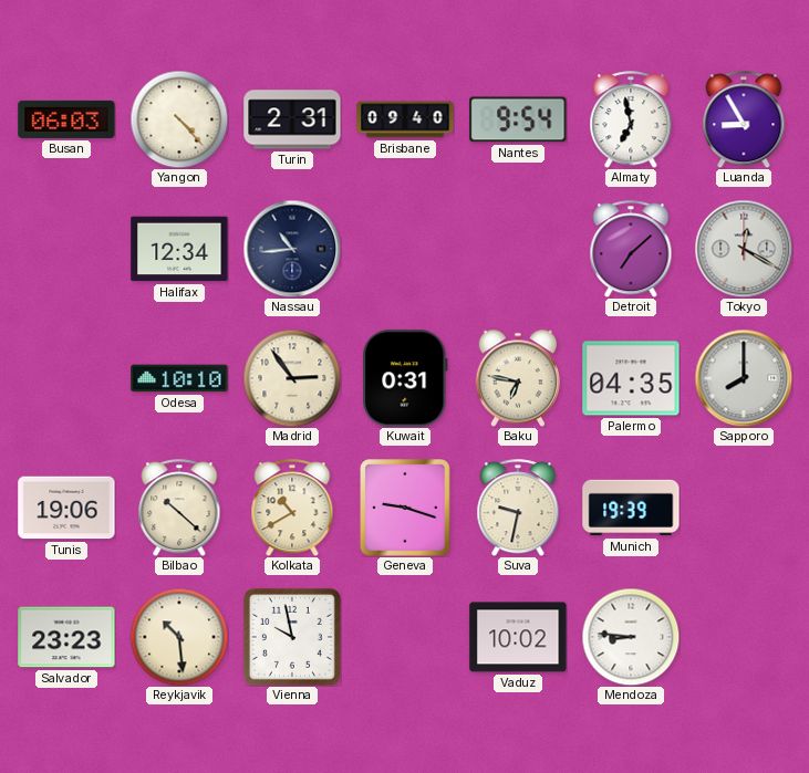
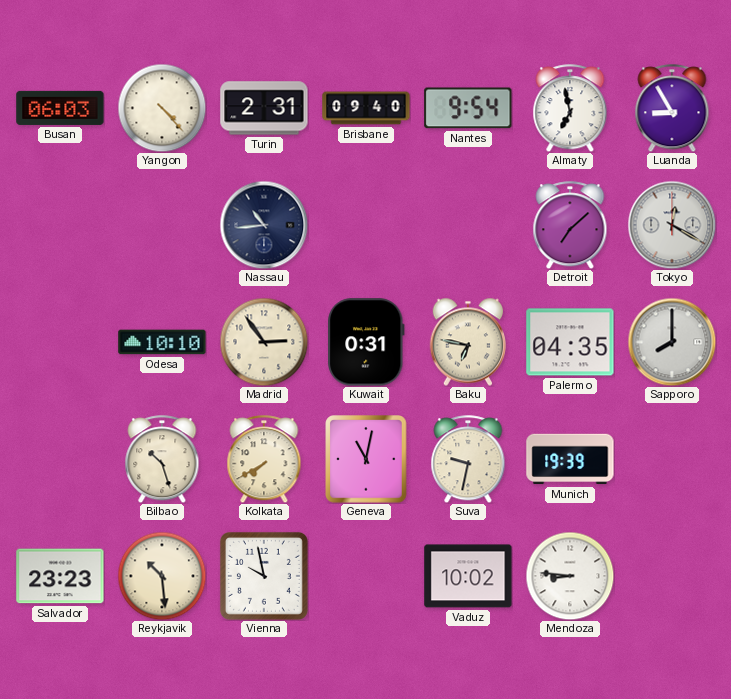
Halifax: 12:34 -> none (179, 249)
Tunis: 19:06 -> none (66, 508)
Bilbao: 10:22 -> 10:27 (162, 459)
Kolkata: 10:40 -> 7:40 (264, 459)
Geneva: 9:18 -> 11:02 (366, 459)
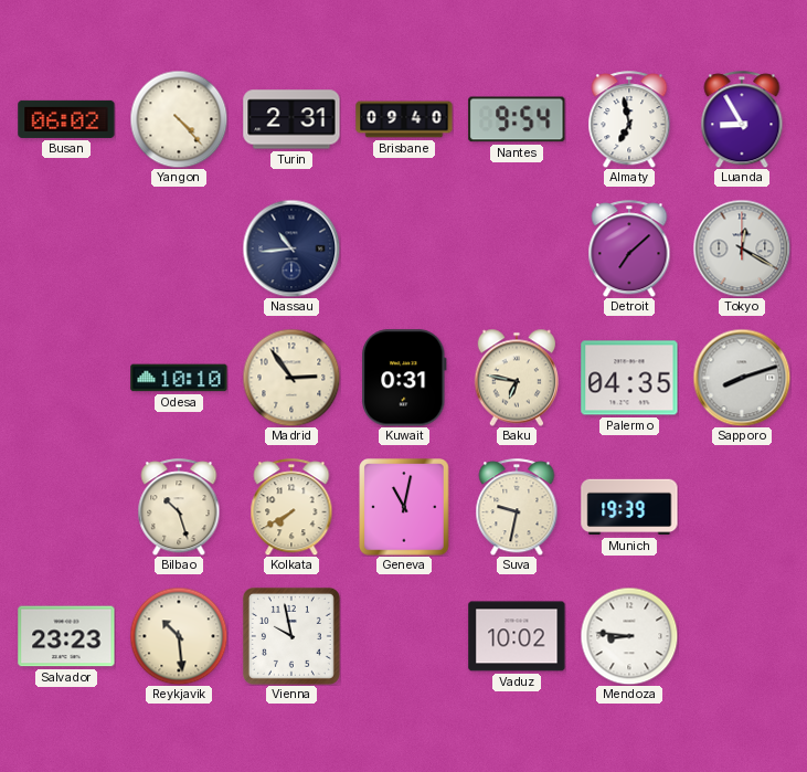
Busan: 06:03 -> 06:02 (66, 119)
Sapporo: 8:00 -> 8:12 (742, 378)
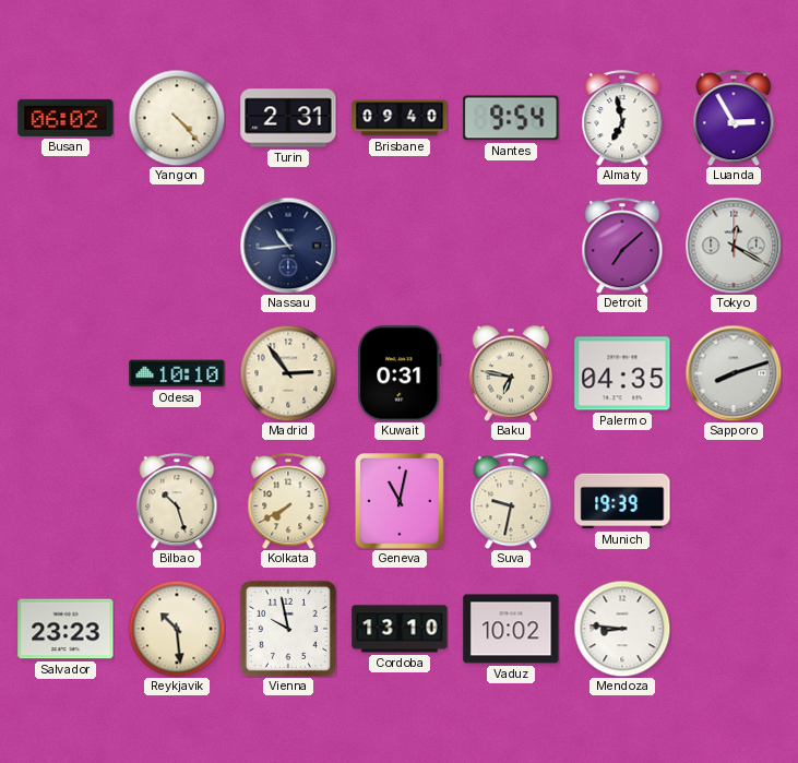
Luanda: 8:55 -> 2:55 (734, 118)
Cordoba: none -> 13:10 (400, 629)
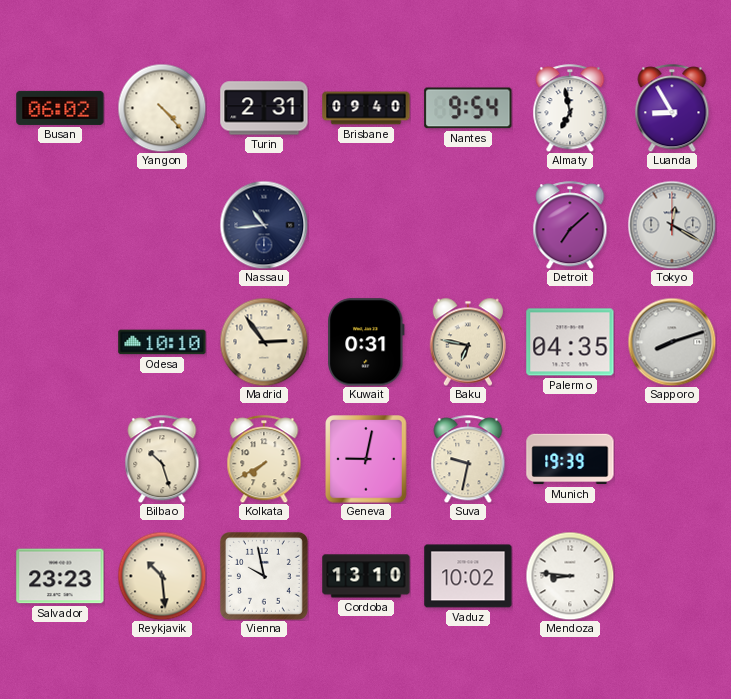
Luanda: 2:55 -> 8:55 (672, 108)
Geneva: 11:02 -> 9:02 (366, 459)
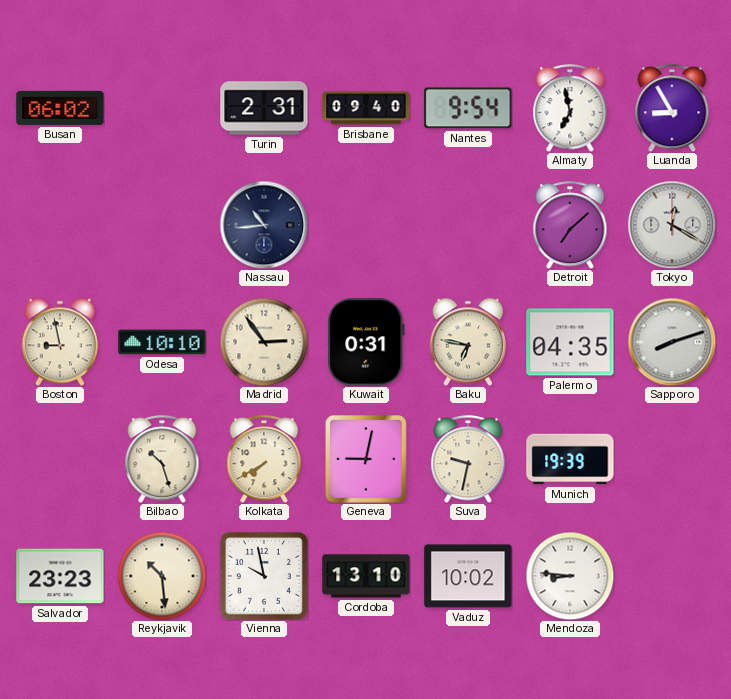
Yangon: 4:23 -> none (162, 108)
Boston: none -> 8:58 (60, 342)
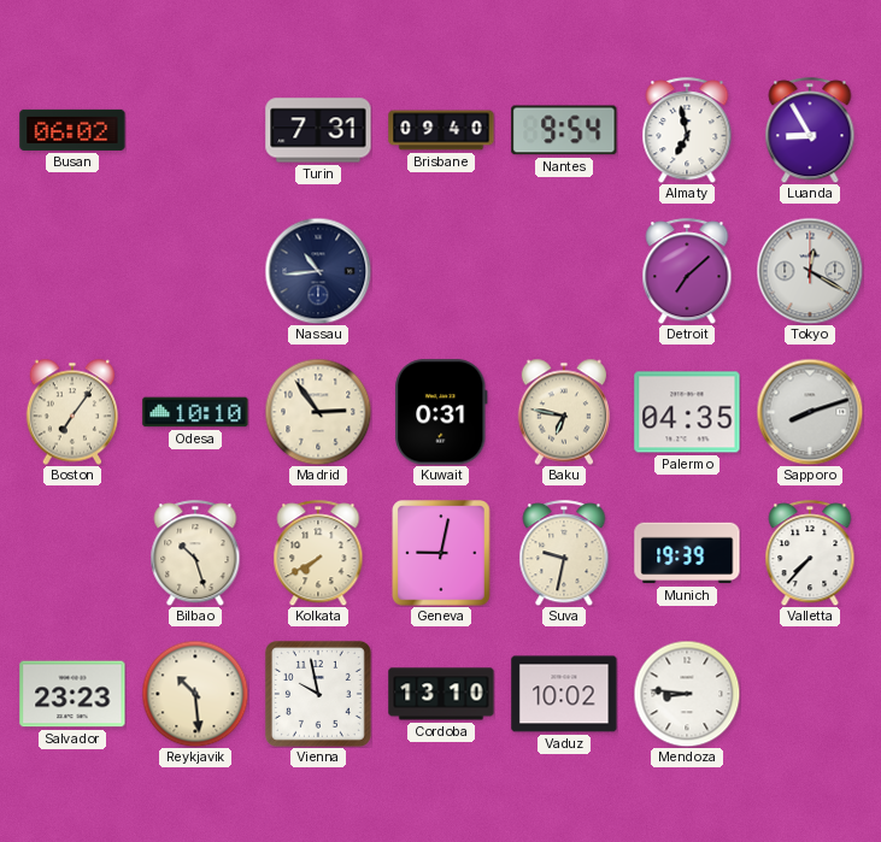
Turin: 2:31 -> 7:31 (318, 130)
Boston: 8:58 -> 7:06 (72, 412)
Valletta: none -> 7:37 (810, 553)
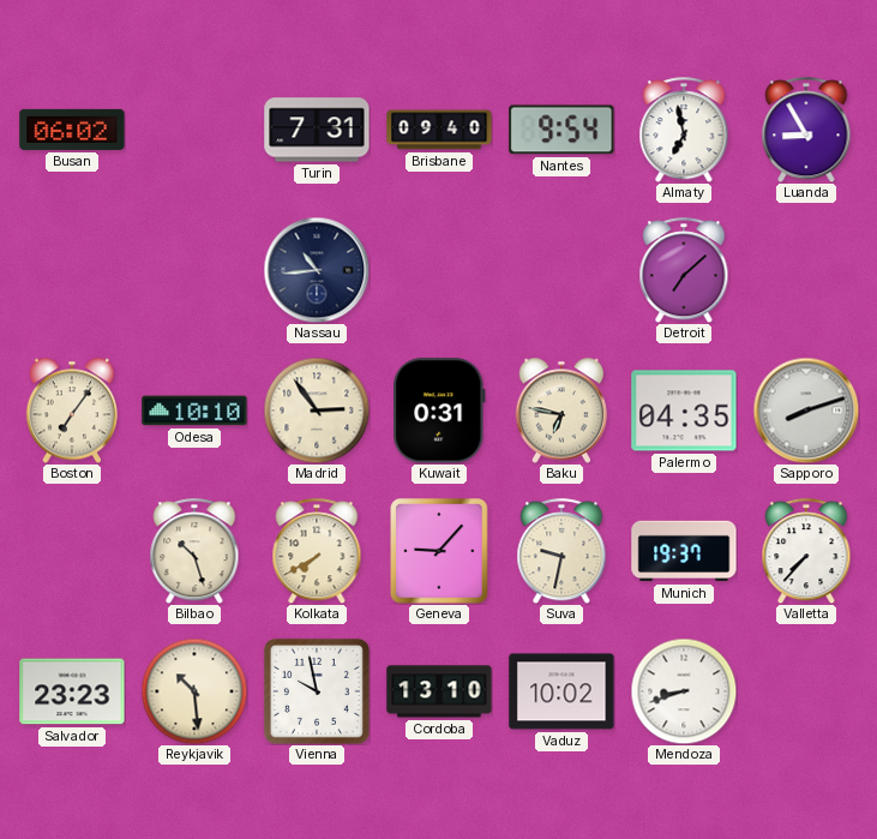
Tokyo: 12:20 -> none (810, 271)
Geneva: 9:02 -> 9:07 (439, 551)
Munich: 19:39 -> 19:37 (684, 551)
Mendoza: 8:46 -> 8:42 (684, 691)
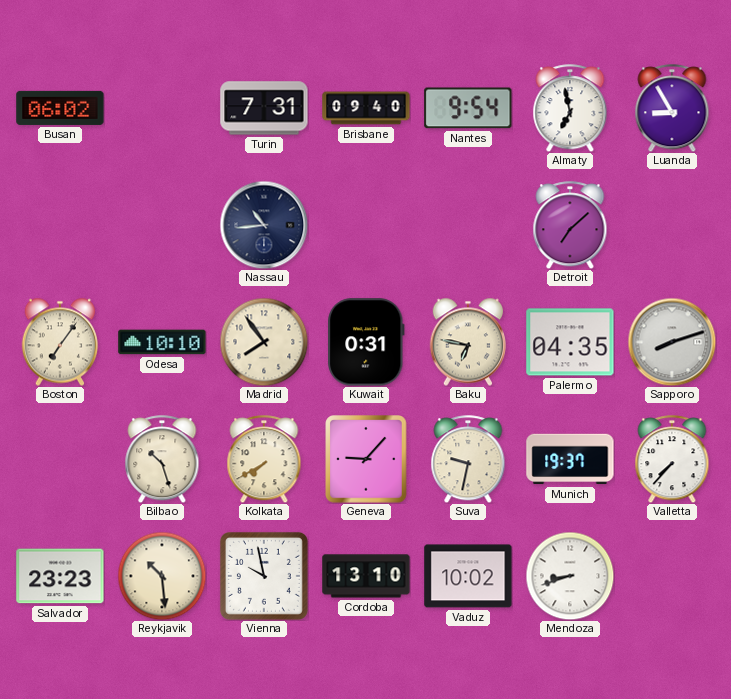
Madrid: 2:54 -> 7:54 (264, 342)
